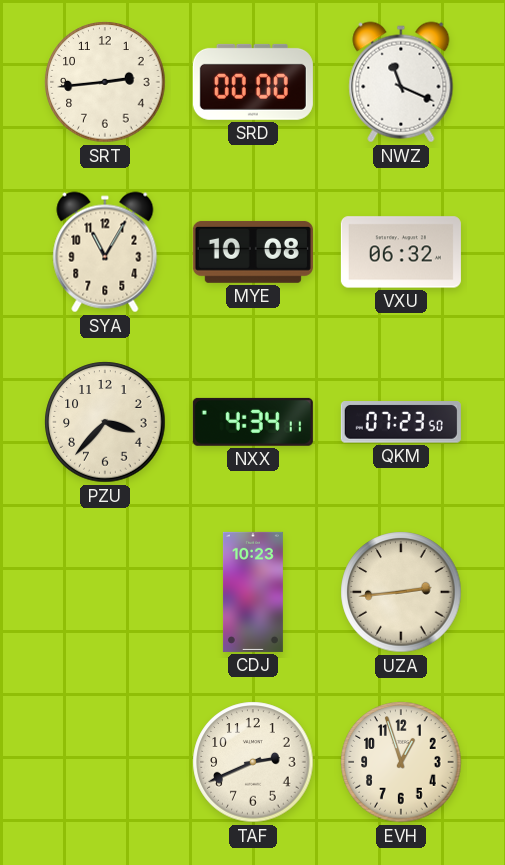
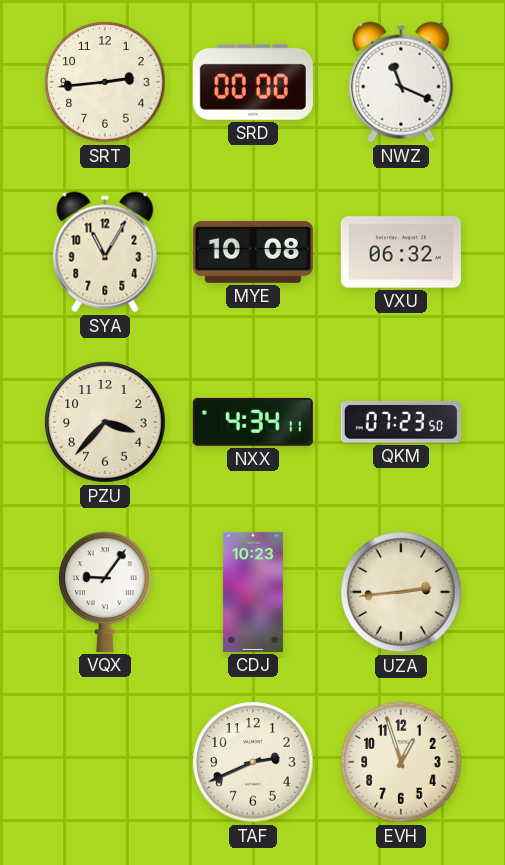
VQX: none -> 9:06 (105, 592)
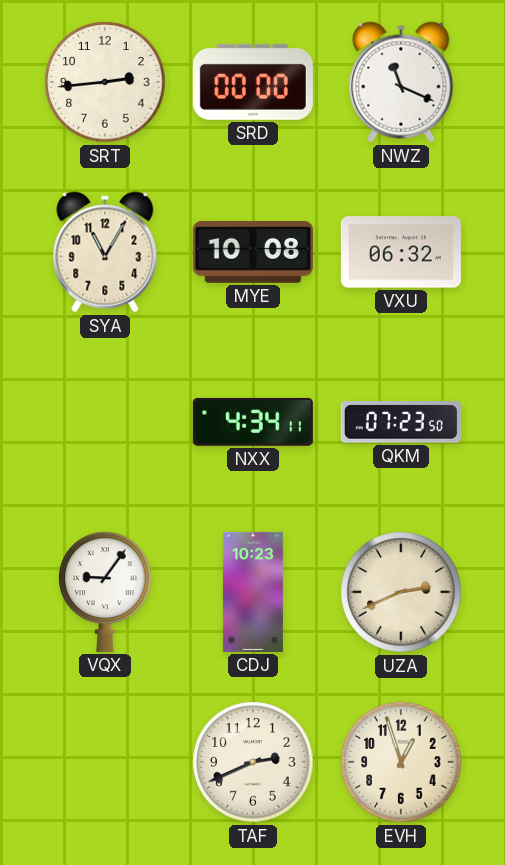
PZU: 3:37 -> none (105, 422)
UZA: 2:44 -> 2:41 (401, 592)
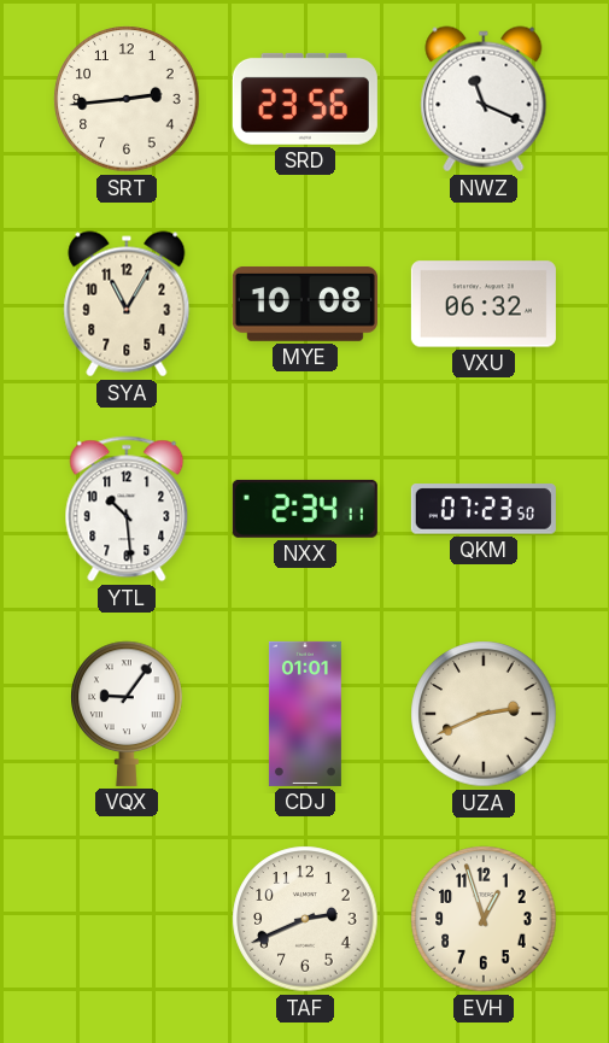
SRD: 00:00 -> 23:56 (305, 99)
YTL: none -> 10:29 (127, 509)
NXX: 4:34 -> 2:34 (305, 509)
CDJ: 10:23 -> 01:01 (305, 714)
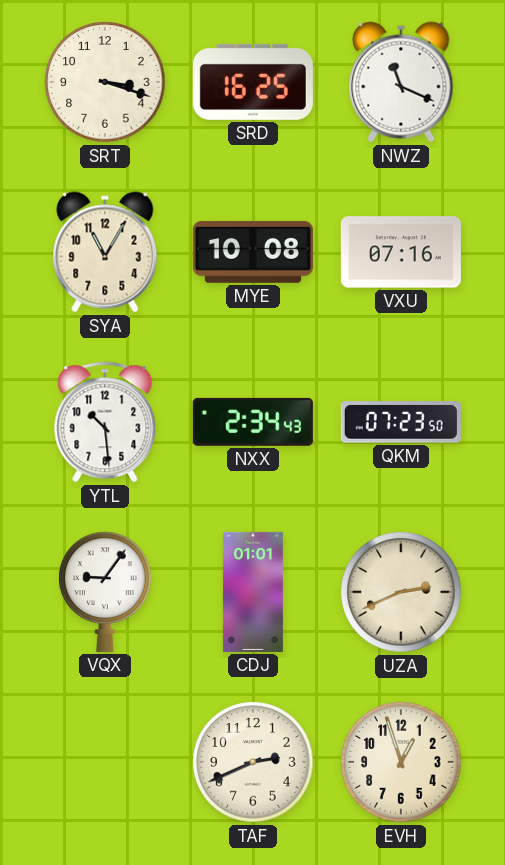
SRT: 2:44 -> 3:18 (105, 82)
SRD: 23:56 -> 16:25 (253, 82)
VXU: 06:32 -> 07:16 (401, 252)
NXX: 2:34:11 -> 2:34:43 (253, 422)
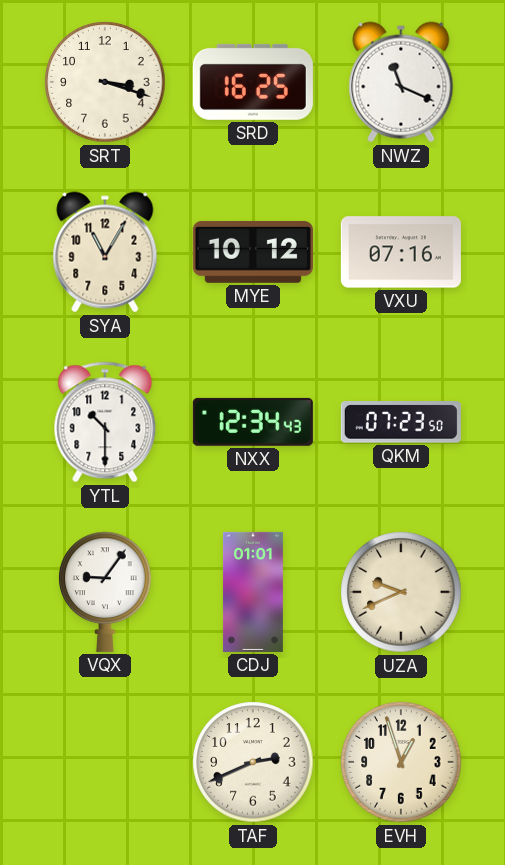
MYE: 10:08 -> 10:12 (253, 252)
YTL: 10:29 -> 10:30 (105, 422)
NXX: 2:34 -> 12:34 (253, 422)
UZA: 2:41 -> 9:41 (401, 592)
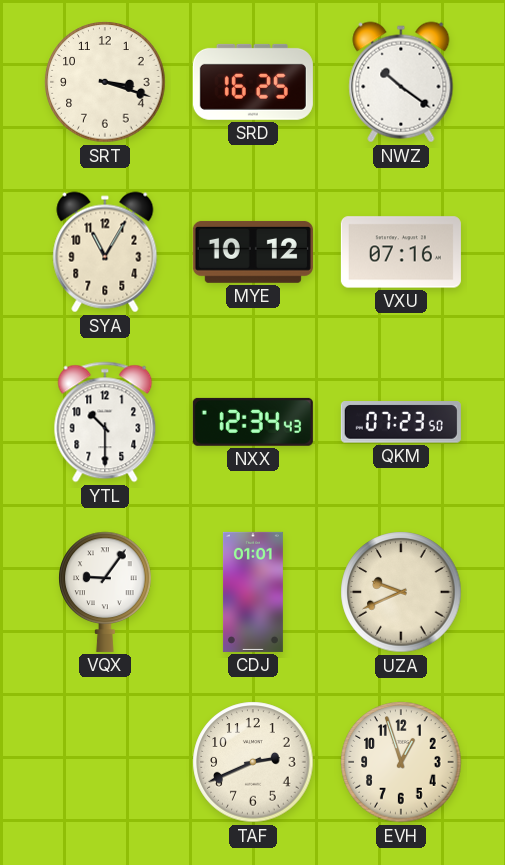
NWZ: 11:19 -> 10:21 (401, 82)
